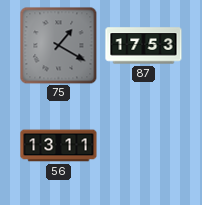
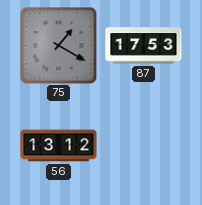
56: 13:11 -> 13:12 (59, 146)
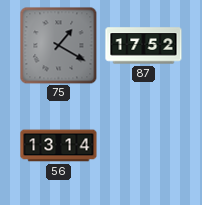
87: 17:53 -> 17:52 (144, 46)
56: 13:12 -> 13:14 (59, 146)
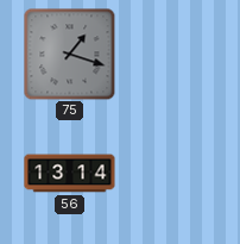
75: 1:20 -> 1:18 (69, 54)
87: 17:52 -> none (144, 46)
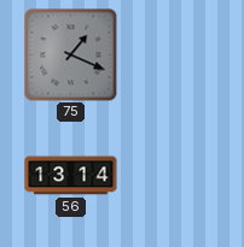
75: 1:18 -> 1:19 (70, 54)
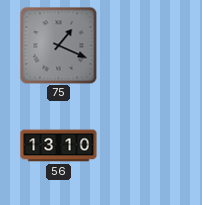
56: 13:14 -> 13:10 (59, 146)
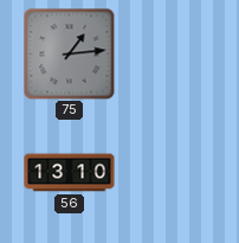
75: 1:19 -> 1:14 (69, 53)
